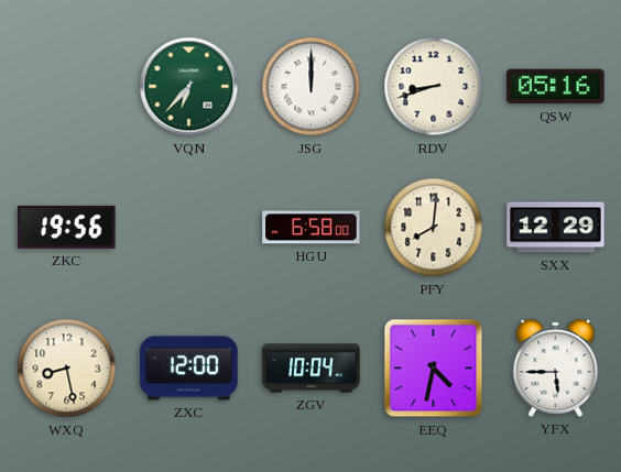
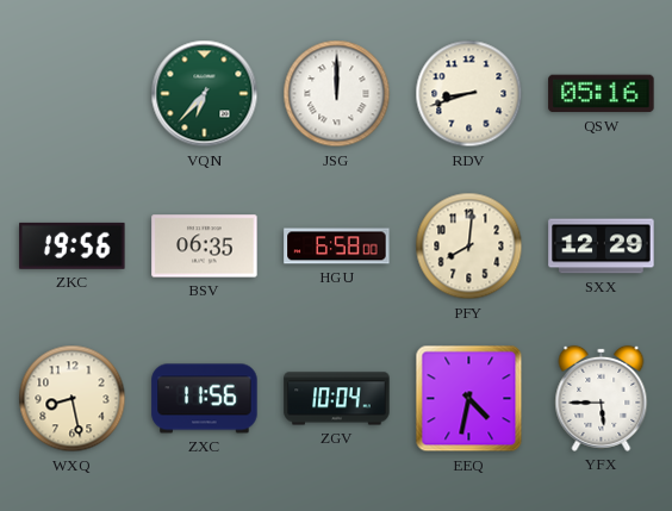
BSV: none -> 06:35 (205, 247)
ZXC: 12:00 -> 11:56 (205, 399)
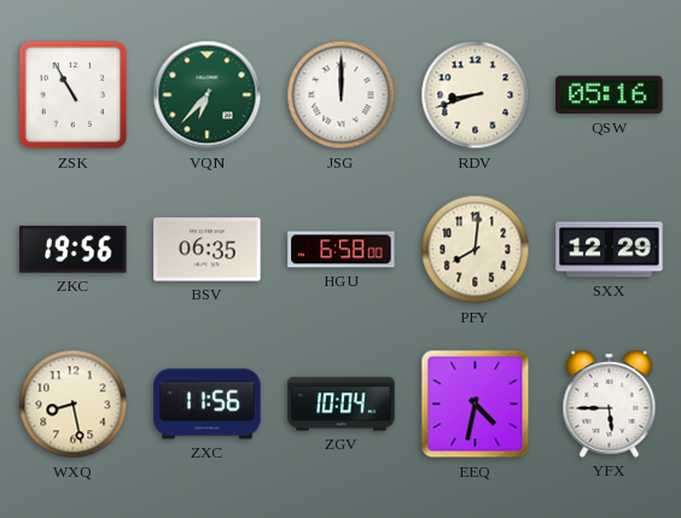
ZSK: none -> 10:55 (74, 95)
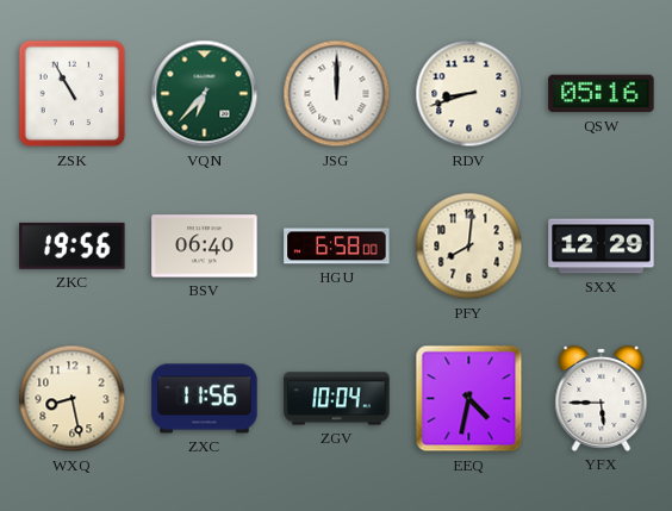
BSV: 06:35 -> 06:40 (205, 247)
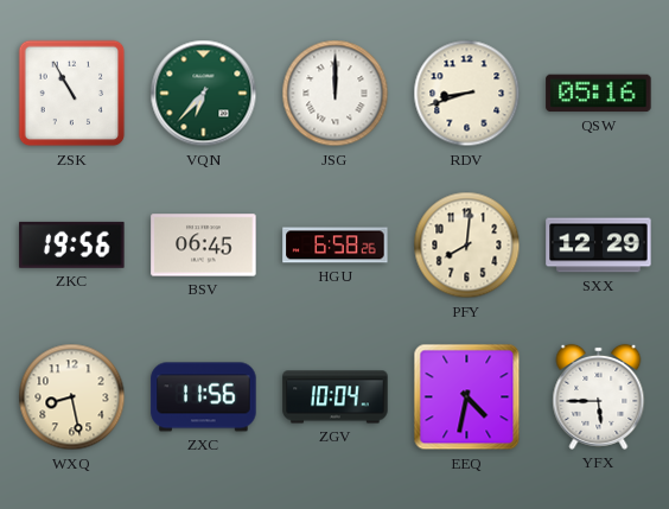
BSV: 06:40 -> 06:45 (204, 246)
HGU: 6:58:00 -> 6:58:26 (336, 246)
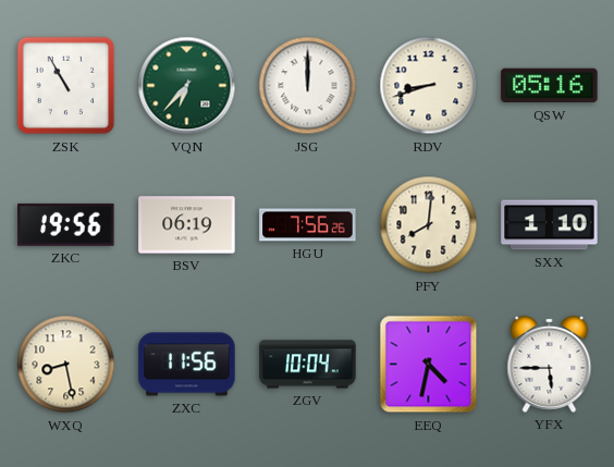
BSV: 06:45 -> 06:19 (187, 225)
HGU: 6:58 -> 7:56 (308, 225)
SXX: 12:29 -> 1:10 (550, 225)
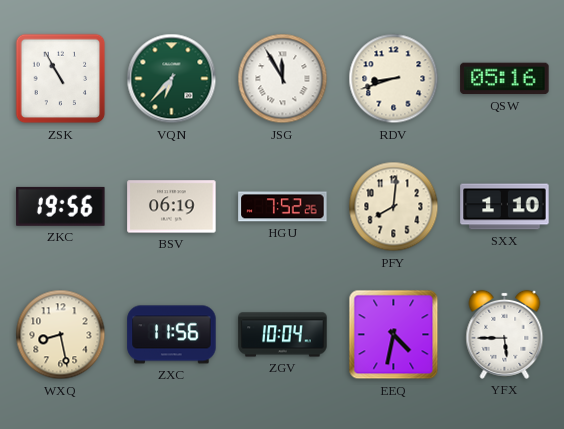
JSG: 12:00 -> 11:55 (283, 79)
HGU: 7:56 -> 7:52 (283, 207)
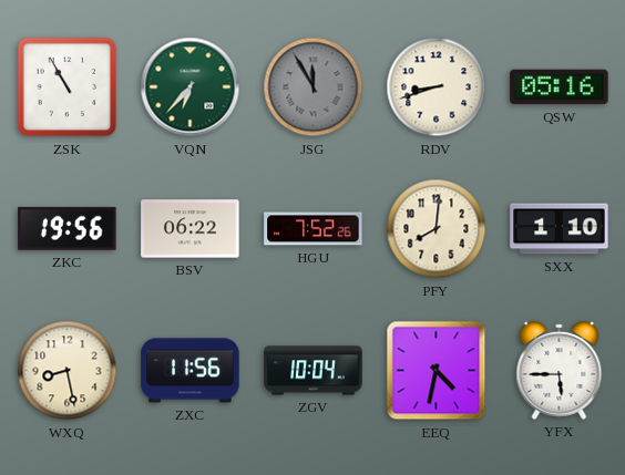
JSG dial: white -> grey (314, 87)
BSV: 06:19 -> 06:22 (191, 229)
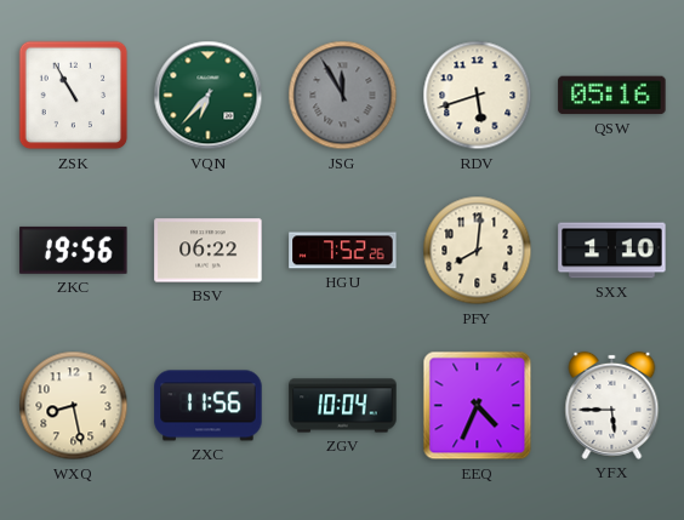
RDV: 8:42 -> 5:42 (478, 96)
EEQ: 4:32 -> 4:34 (478, 406)
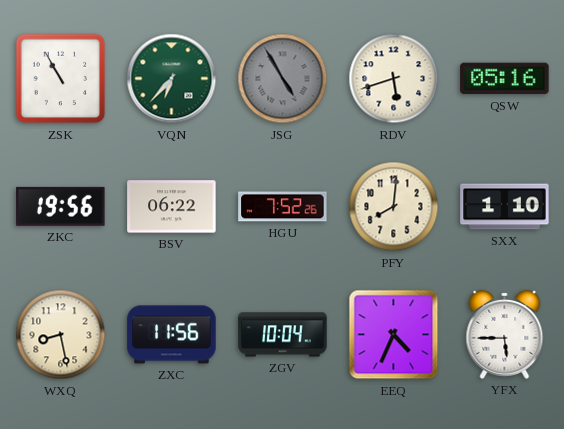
JSG: 11:55 -> 4:55 (283, 79)
